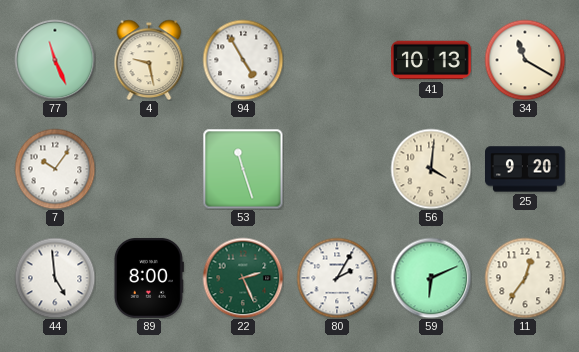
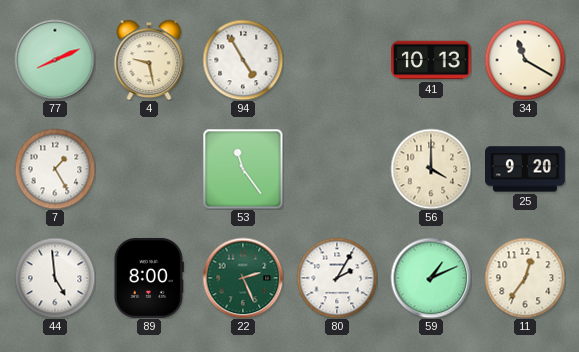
77: 11:26 -> 8:11 (55, 60)
7: 10:06 -> 1:25 (55, 169)
53: 11:27 -> 11:24 (243, 169)
56: 4:01 -> 4:00 (431, 169)
59: 6:11 -> 1:11 (431, 278)
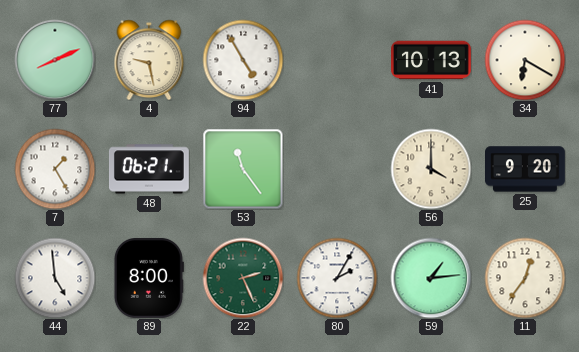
34: 11:20 -> 6:20 (525, 60)
48: none -> 06:21 (149, 169)
59: 1:11 -> 1:14 (431, 278)
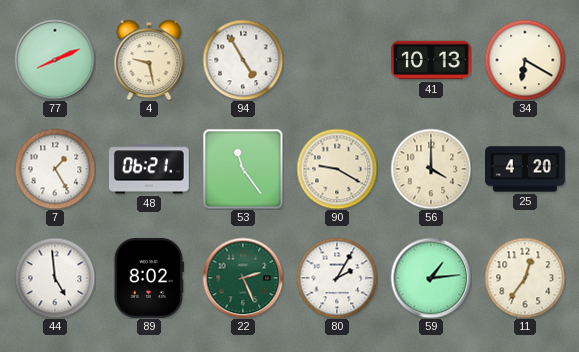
90: none -> 9:20 (337, 169)
25: 9:20 -> 4:20 (526, 169)
89: 8:00 -> 8:02 (149, 278)
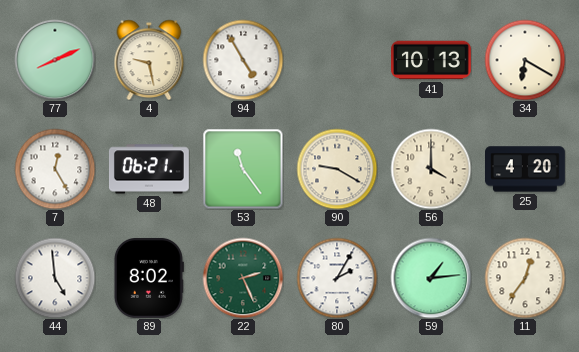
7: 1:25 -> 12:25 (55, 169)
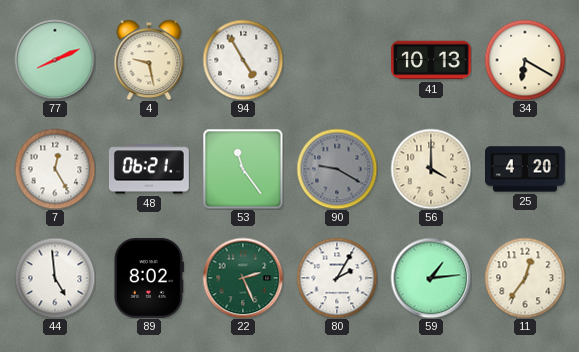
90 dial: cream -> grey (337, 169)
